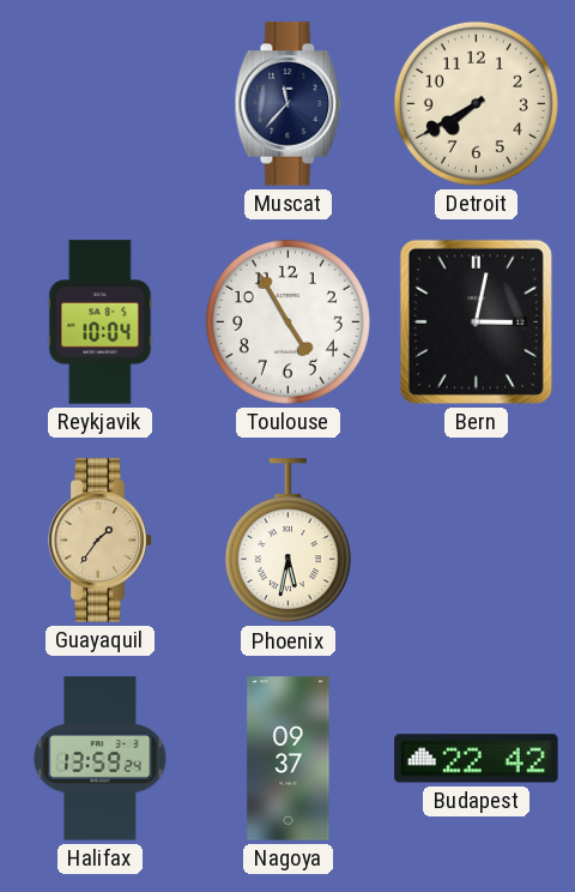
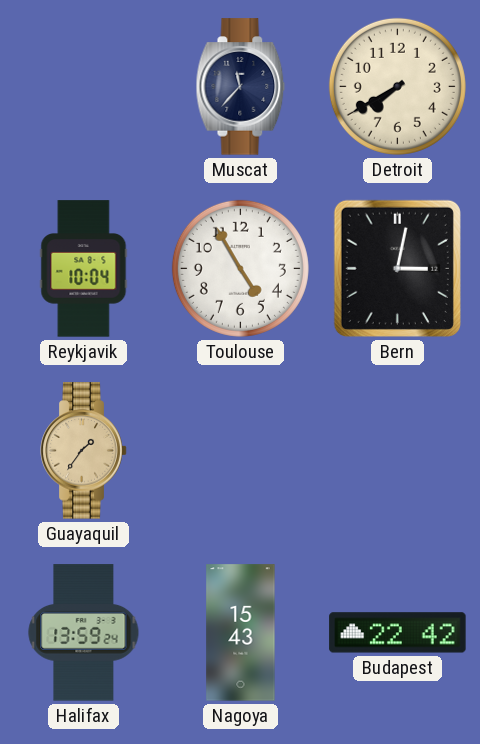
Phoenix: 5:32 -> none (287, 541)
Nagoya: 09:37 -> 15:43 (241, 633)
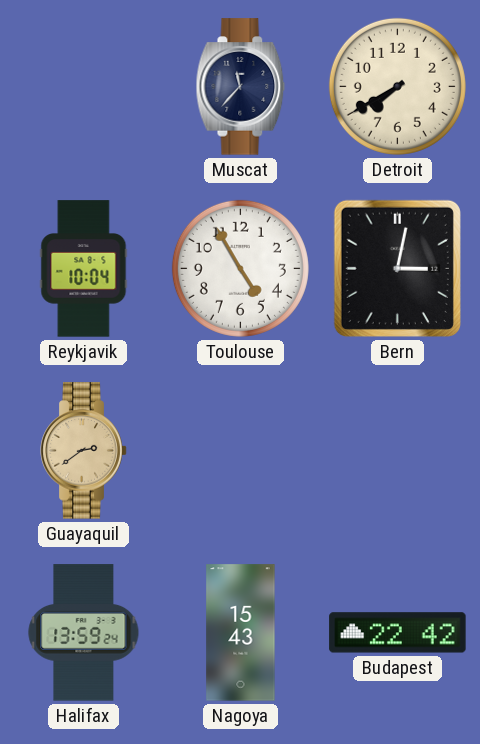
Guayaquil: 1:36 -> 2:39 (84, 451)
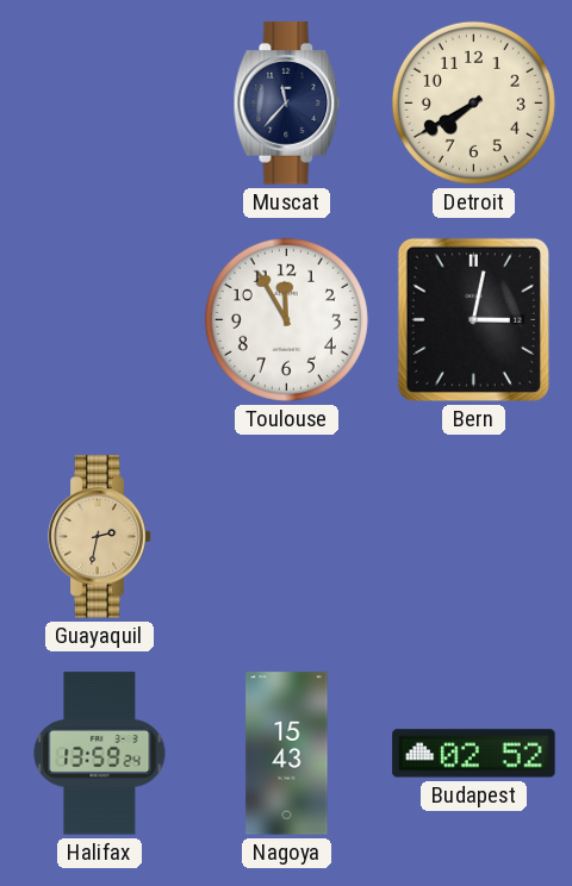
Reykjavik: 10:04 -> none (84, 269)
Toulouse: 4:55 -> 11:55 (286, 319)
Guayaquil: 2:39 -> 2:32 (100, 537)
Budapest: 22:42 -> 02:52 (474, 754)
